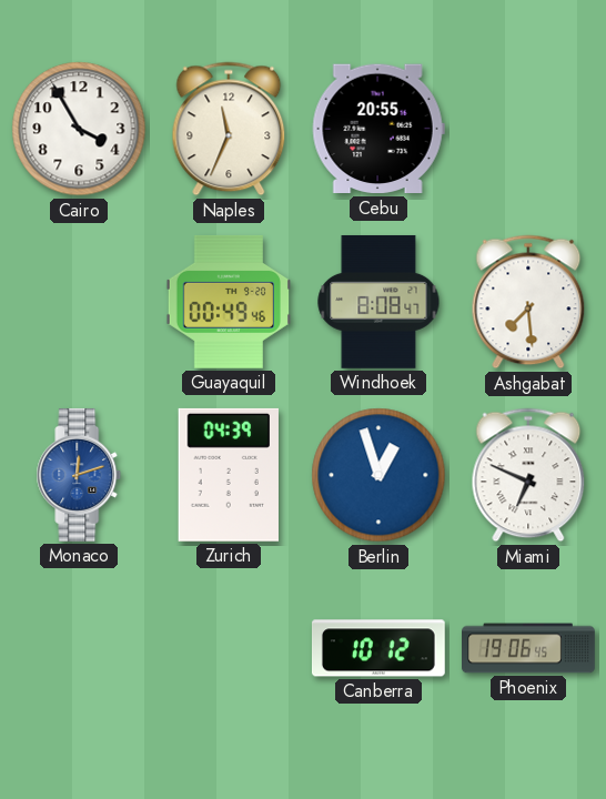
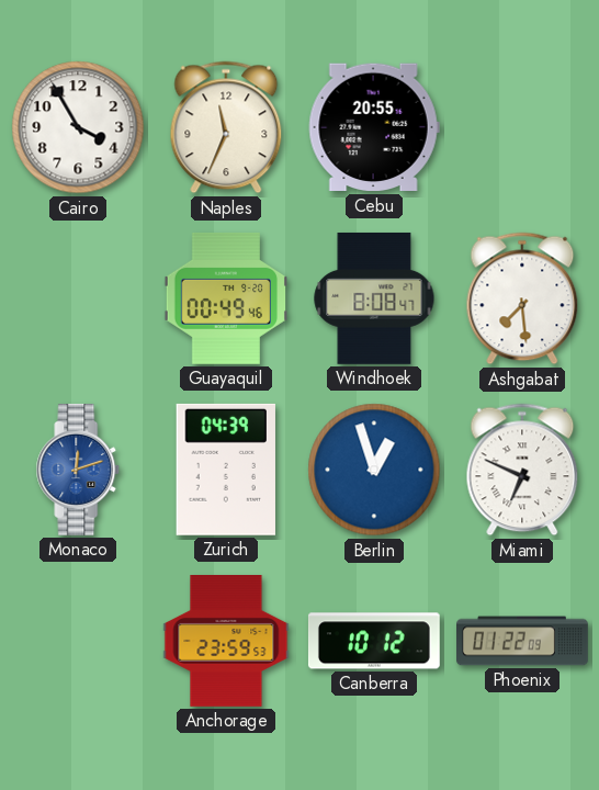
Anchorage: none -> 23:59 (226, 642)
Phoenix: 19:06 -> 01:22 (523, 641)
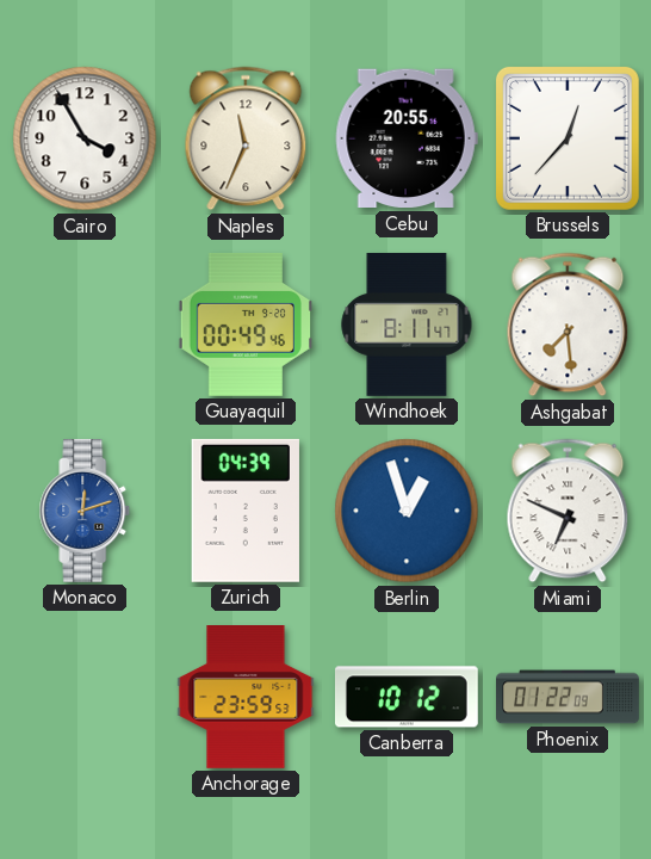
Brussels: none -> 12:37 (568, 138)
Windhoek: 8:08 -> 8:11 (407, 325)
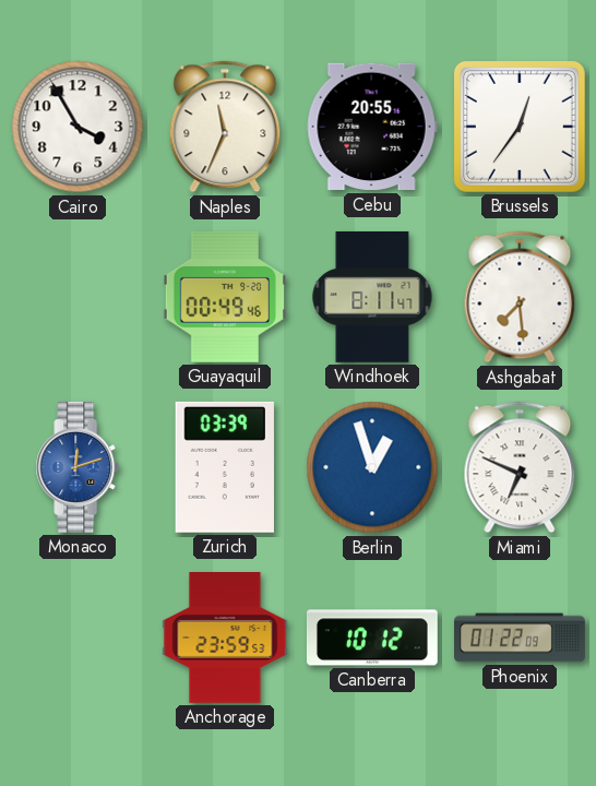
Brussels: 12:37 -> 12:36 (520, 127)
Zurich: 04:39 -> 03:39 (225, 467)
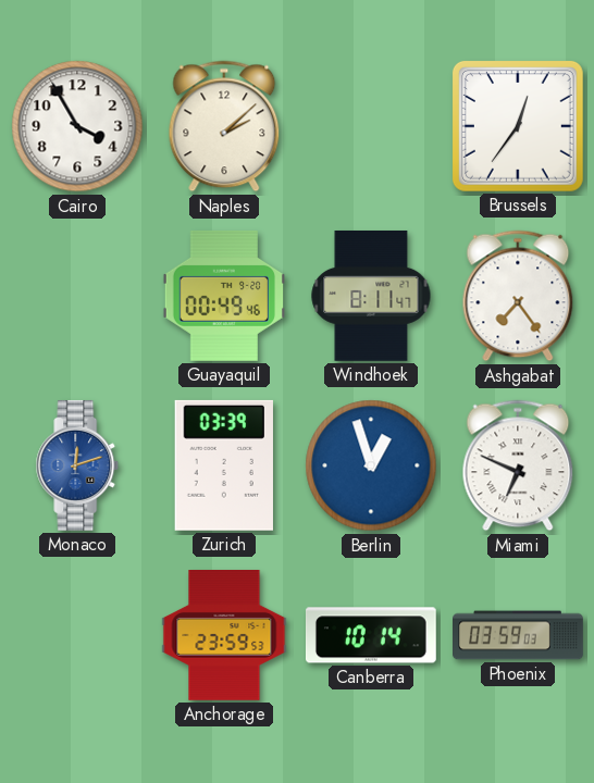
Naples: 11:34 -> 2:08 (224, 126)
Cebu: 20:55 -> none (372, 127)
Ashgabat: 7:29 -> 7:24 (518, 296)
Canberra: 10:12 -> 10:14 (371, 635)
Phoenix: 01:22 -> 03:59 (519, 635)
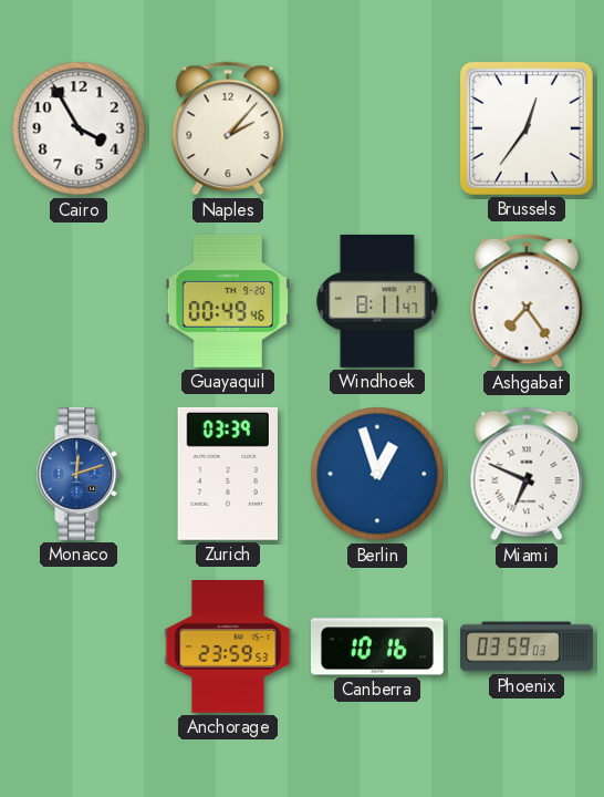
Naples: 2:08 -> 2:07 (228, 128)
Canberra: 10:14 -> 10:16 (377, 646)
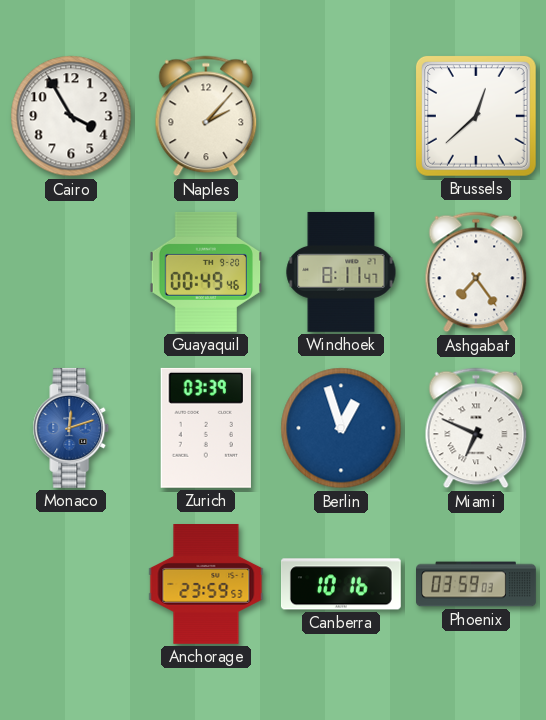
Brussels: 12:36 -> 12:38 (476, 116)
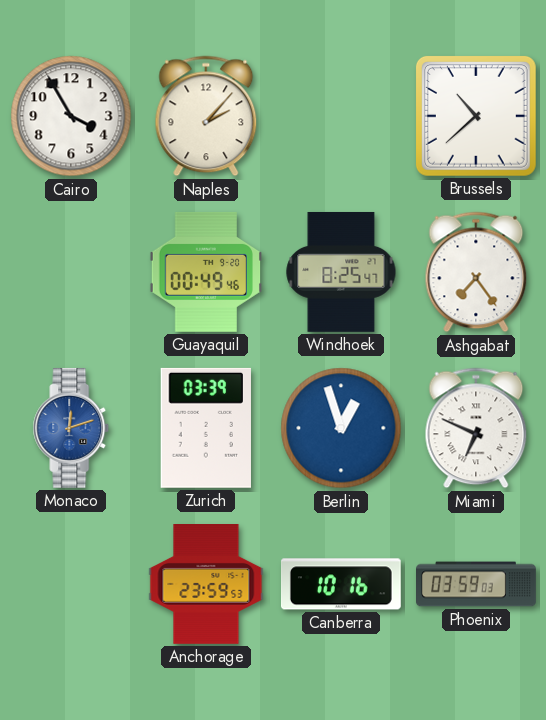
Brussels: 12:38 -> 10:38 (476, 116)
Windhoek: 8:11 -> 8:25 (341, 272)
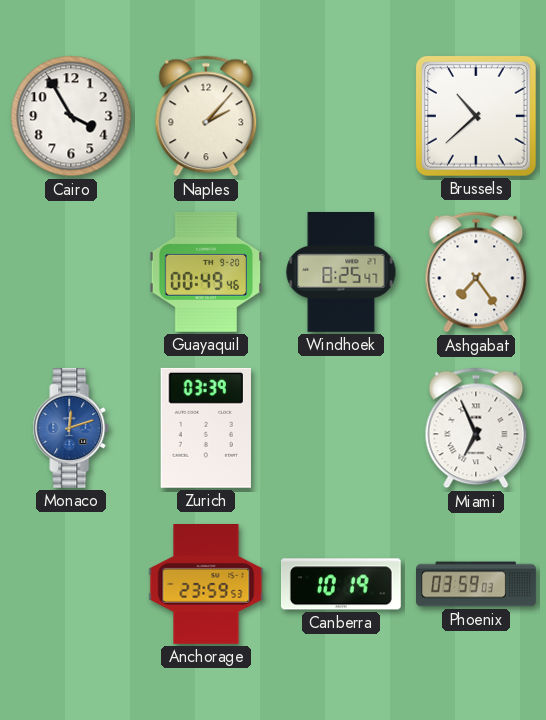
Berlin: 12:57 -> none (341, 428)
Miami: 6:49 -> 6:56 (476, 428)
Canberra: 10:16 -> 10:19 (341, 584)
